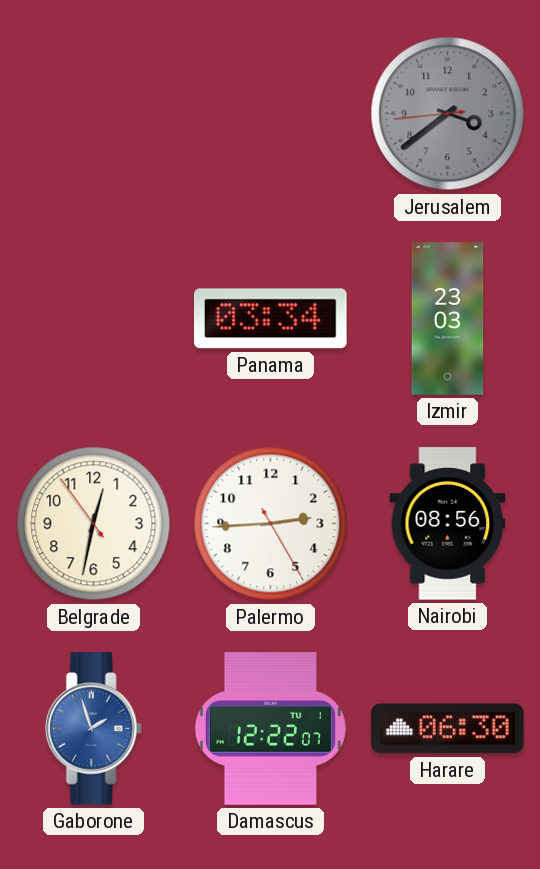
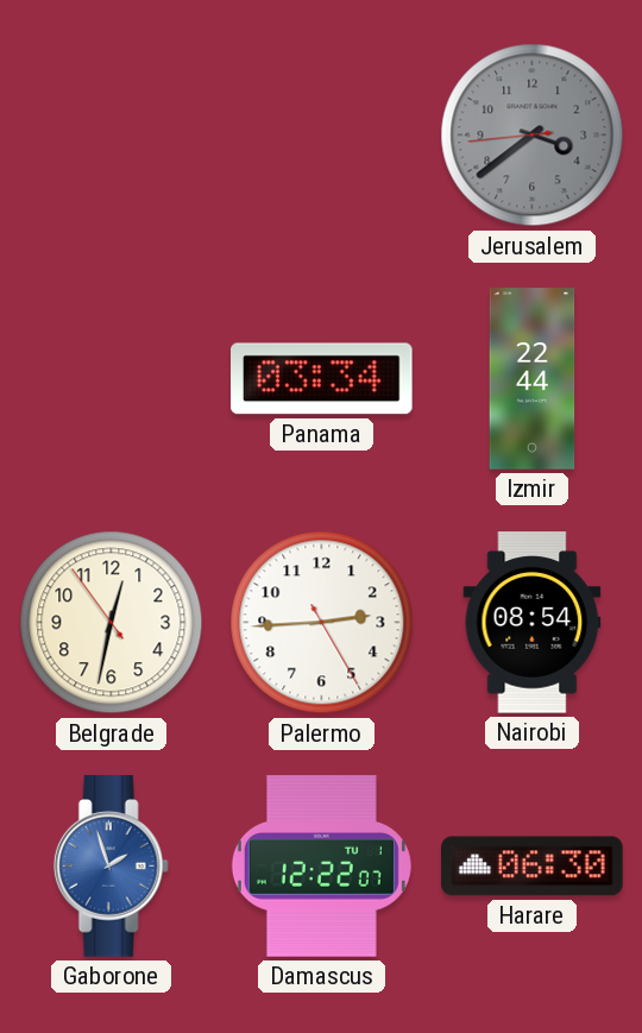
Izmir: 23:03 -> 22:44 (533, 379)
Nairobi: 08:56 -> 08:54 (533, 623)
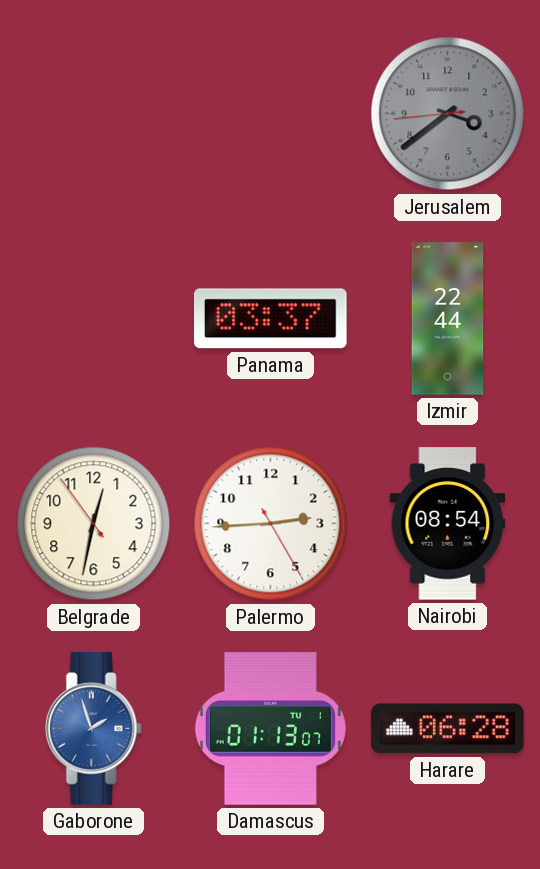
Panama: 03:34 -> 03:37 (271, 319)
Damascus: 12:22 -> 01:13 (270, 729)
Harare: 06:30 -> 06:28 (448, 729)
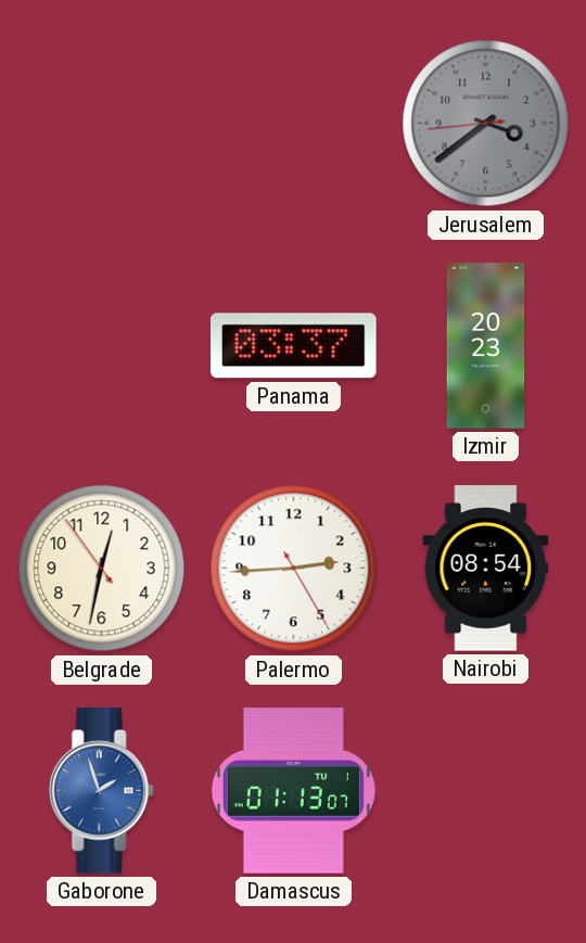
Izmir: 22:44 -> 20:23 (486, 346)
Harare: 06:28 -> none (448, 729)
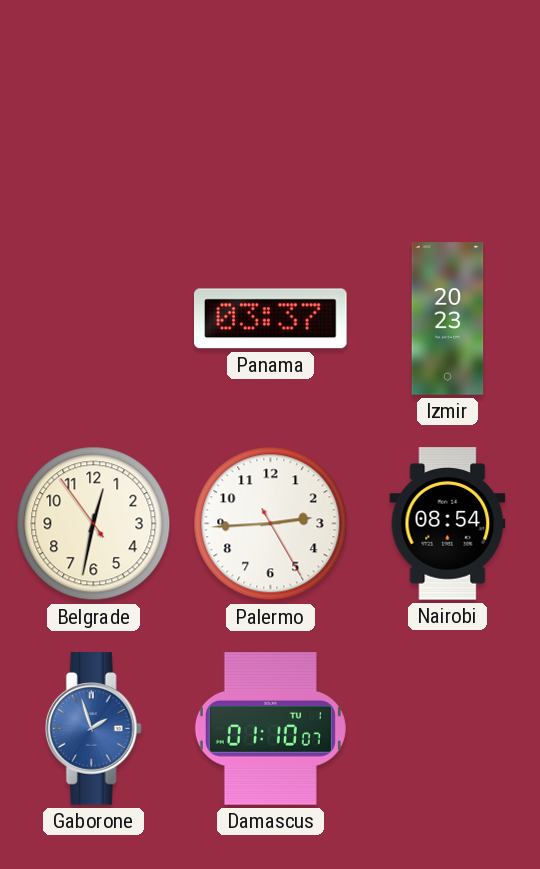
Jerusalem: 3:38 -> none (486, 124)
Damascus: 01:13 -> 01:10 (270, 729)
